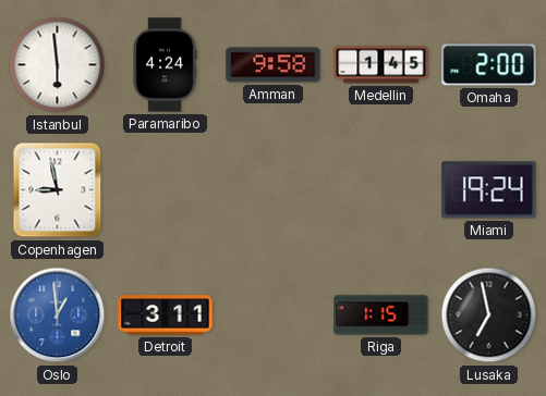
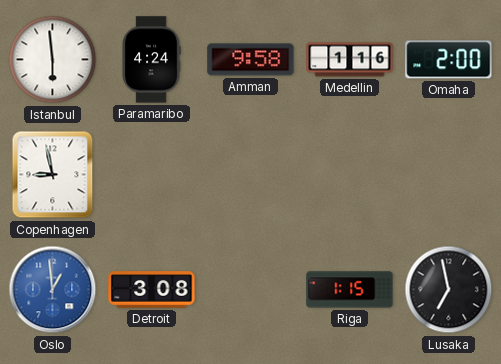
Medellin: 1:45 -> 1:16 (350, 60)
Miami: 19:24 -> none (489, 190)
Detroit: 3:11 -> 3:08 (152, 290)
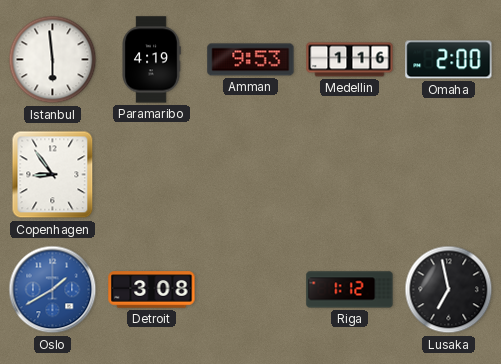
Paramaribo: 4:24 -> 4:19 (151, 60)
Amman: 9:58 -> 9:53 (251, 60)
Copenhagen: 8:58 -> 8:54 (53, 175)
Oslo: 12:59 -> 1:40 (53, 290)
Riga: 1:15 -> 1:12 (350, 290)
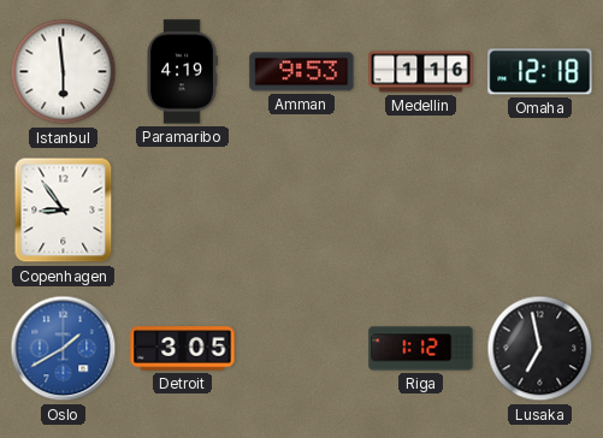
Omaha: 2:00 -> 12:18 (540, 72)
Detroit: 3:08 -> 3:05 (183, 349)
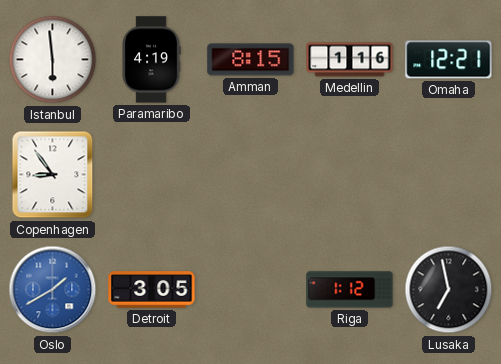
Amman: 9:53 -> 8:15 (251, 60)
Omaha: 12:18 -> 12:21 (449, 60)
